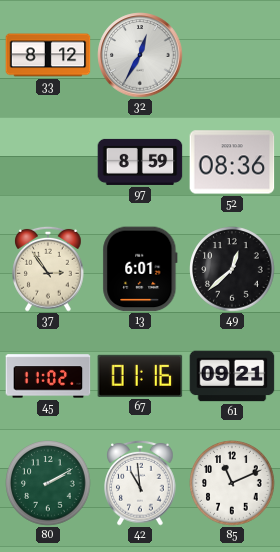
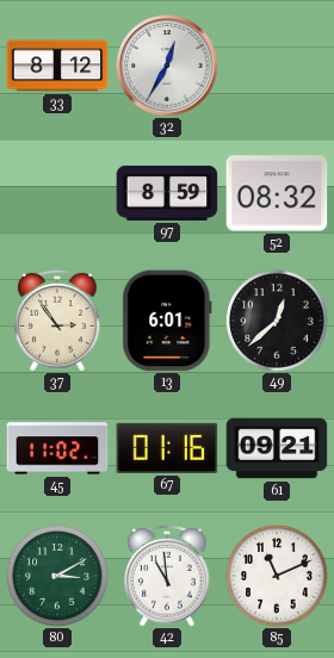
52: 08:36 -> 08:32 (277, 193)
80: 2:10 -> 3:10 (57, 576)
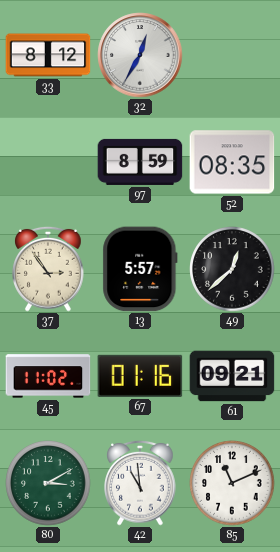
52: 08:32 -> 08:35 (232, 162)
13: 6:01 -> 5:57 (140, 269)
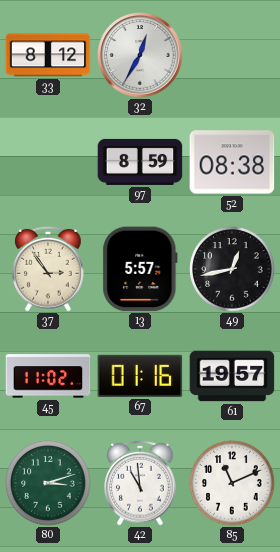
52: 08:35 -> 08:38 (232, 162)
49: 12:38 -> 12:43 (232, 269)
61: 09:21 -> 19:57 (232, 376)
80: 3:10 -> 3:12 (48, 483)
